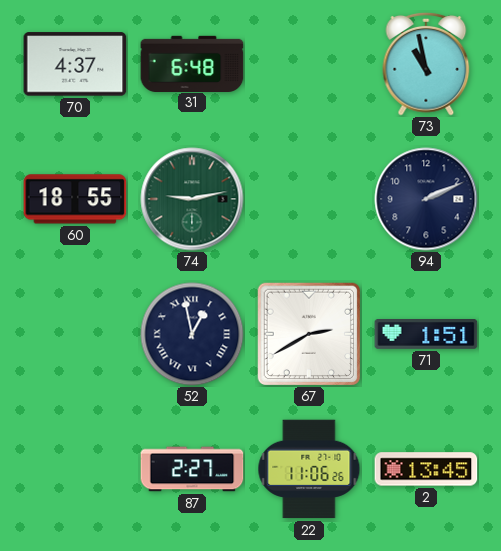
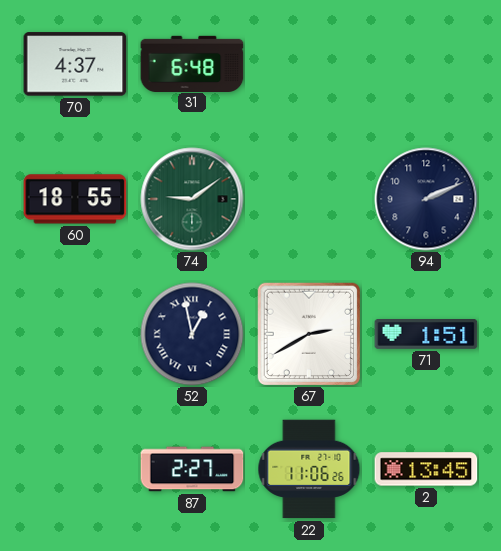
73: 10:58 -> none (426, 64)
74: 9:13 -> 9:09 (192, 199)
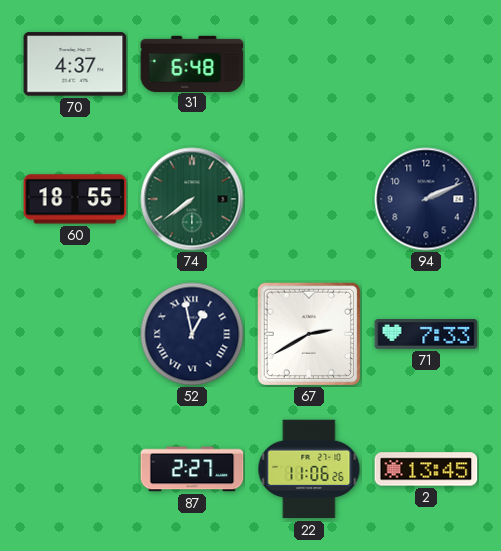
74: 9:09 -> 7:39 (192, 199)
71: 1:51 -> 7:33 (426, 335)
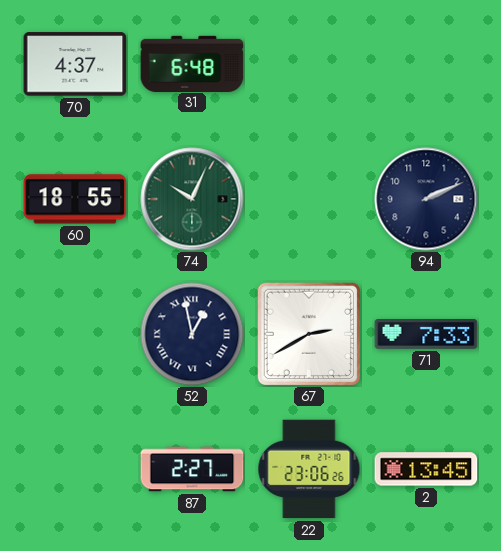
74: 7:39 -> 10:04 (192, 199)
22: 11:06 -> 23:06 (309, 469)
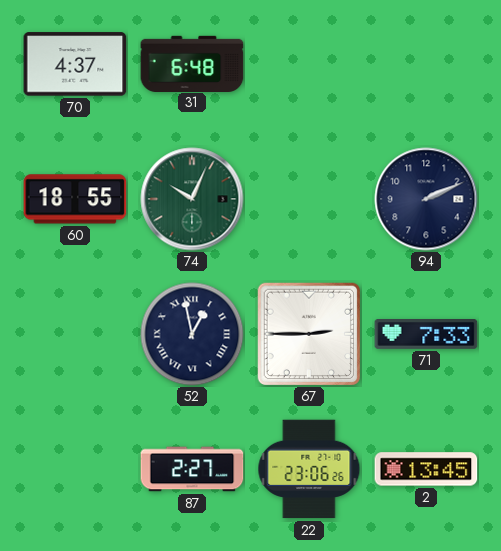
67: 2:40 -> 2:45 (308, 333)
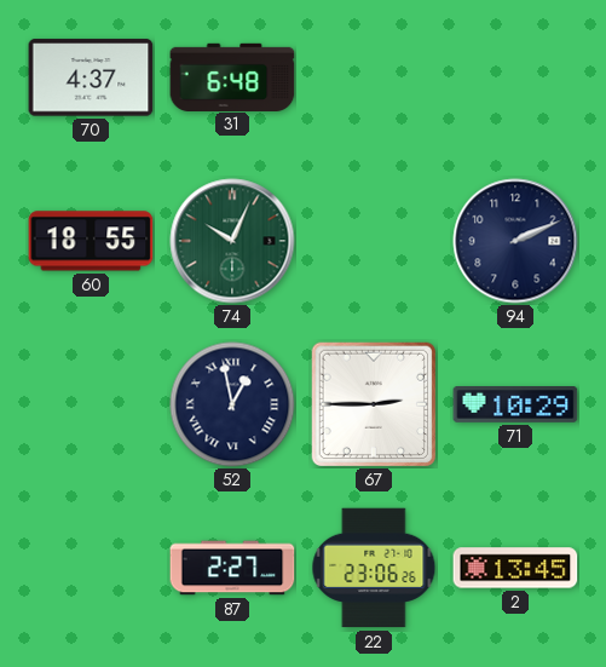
71: 7:33 -> 10:29 (515, 406)
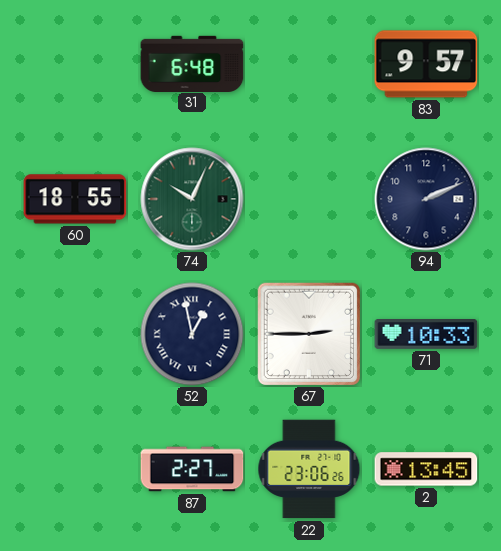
70: 4:37 -> none (91, 77)
83: none -> 9:57 (426, 64)
71: 10:29 -> 10:33 (426, 335)
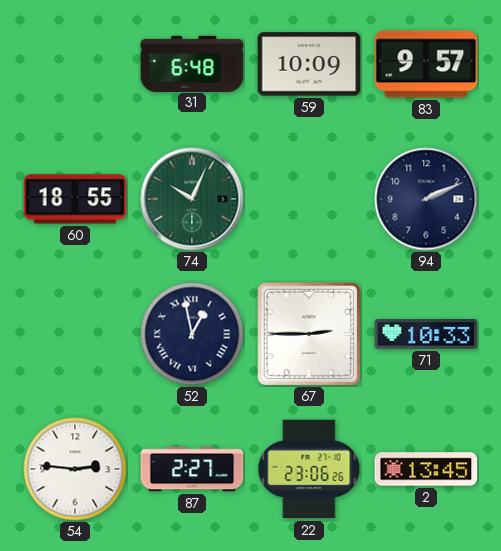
59: none -> 10:09 (309, 64)
54: none -> 2:46 (75, 469)
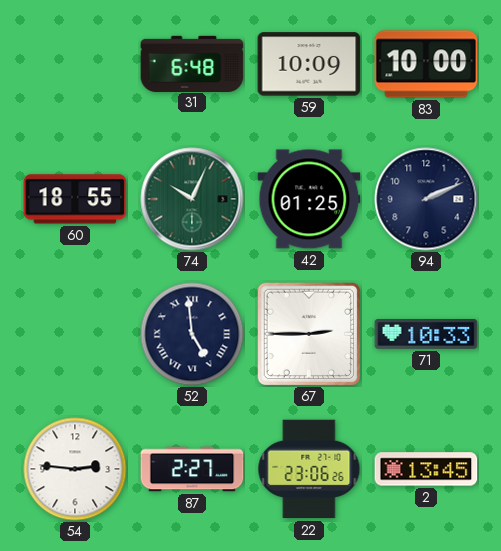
83: 9:57 -> 10:00 (426, 64)
42: none -> 01:25 (309, 199)
52: 12:58 -> 4:59 (192, 334)
